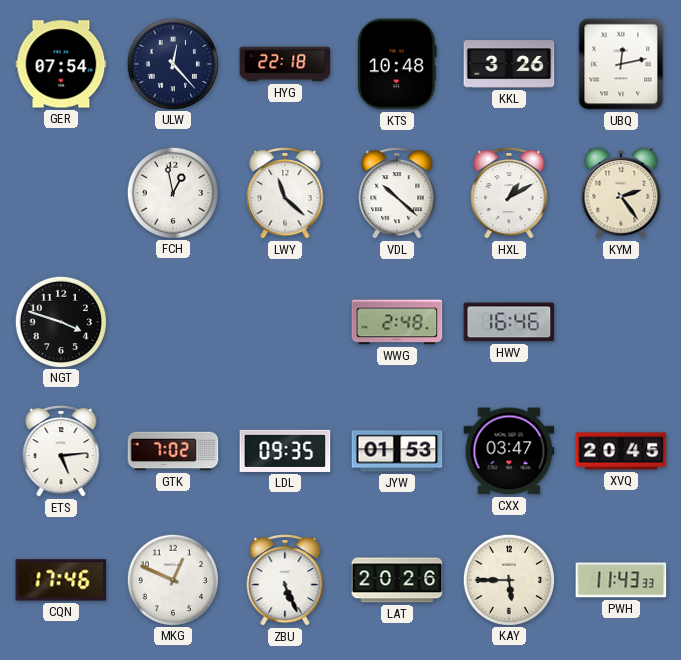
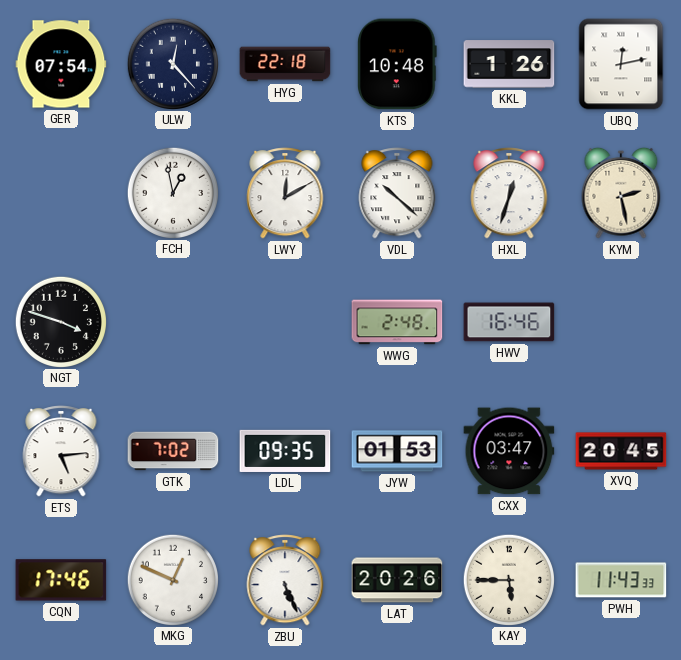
KKL: 3:26 -> 1:26 (509, 64)
LWY: 11:22 -> 12:10 (285, 194)
HXL: 1:10 -> 12:33 (509, 194)
KYM: 2:24 -> 2:28 (621, 193)
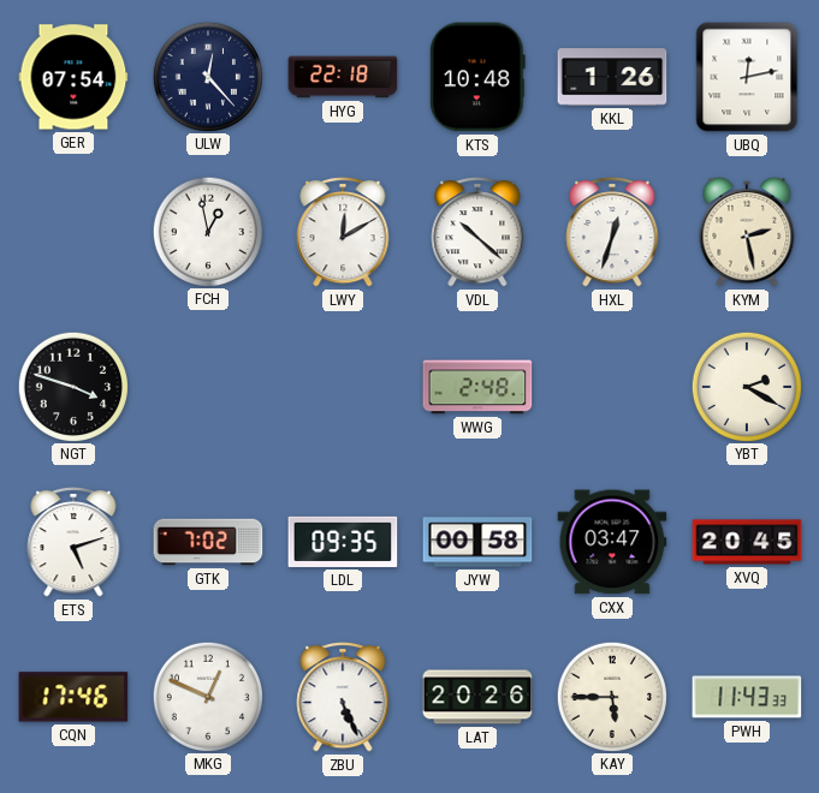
HWV: 16:46 -> none (509, 322)
YBT: none -> 2:20 (746, 386)
ETS: 5:14 -> 5:12 (73, 543)
JYW: 01:53 -> 00:58 (477, 542)
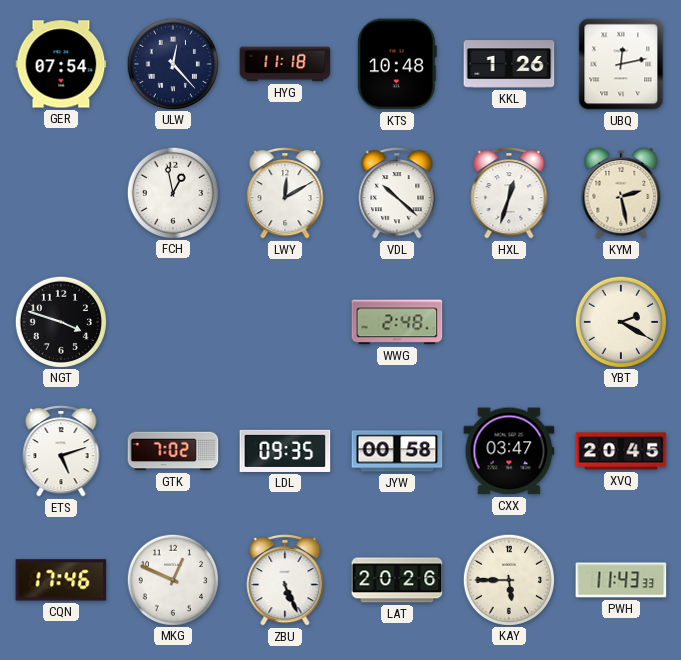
HYG: 22:18 -> 11:18 (285, 64)
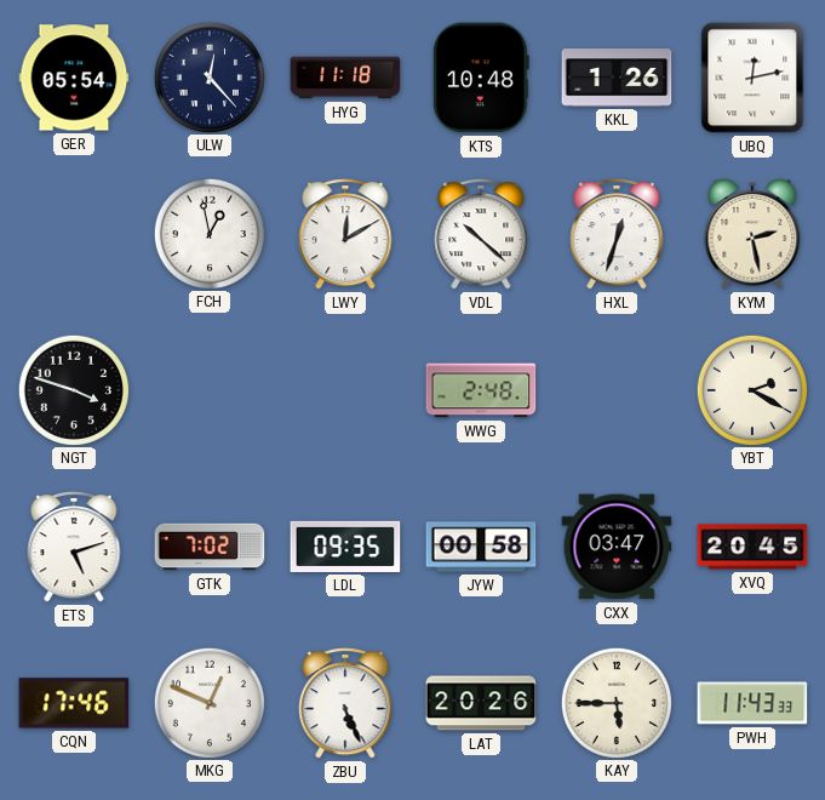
GER: 07:54 -> 05:54 (74, 78)
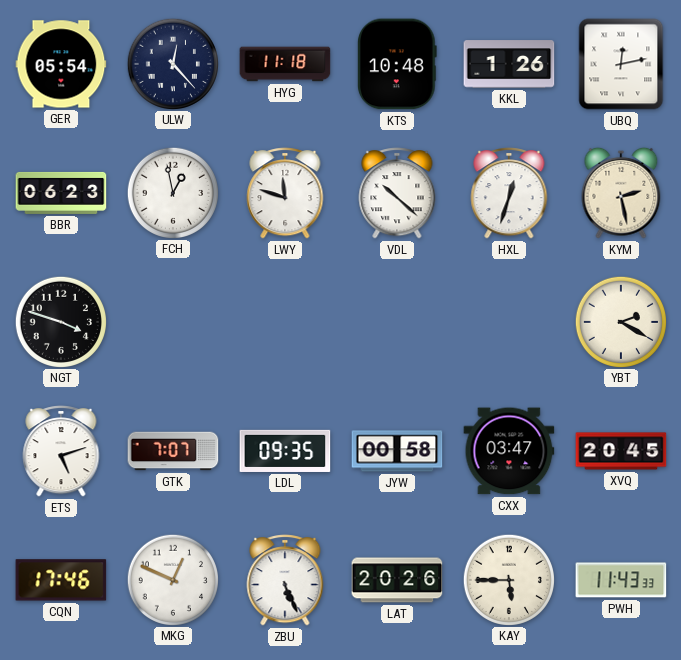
BBR: none -> 06:23 (61, 193)
LWY: 12:10 -> 11:48 (285, 194)
WWG: 2:48 -> none (481, 390)
GTK: 7:02 -> 7:07 (173, 451)
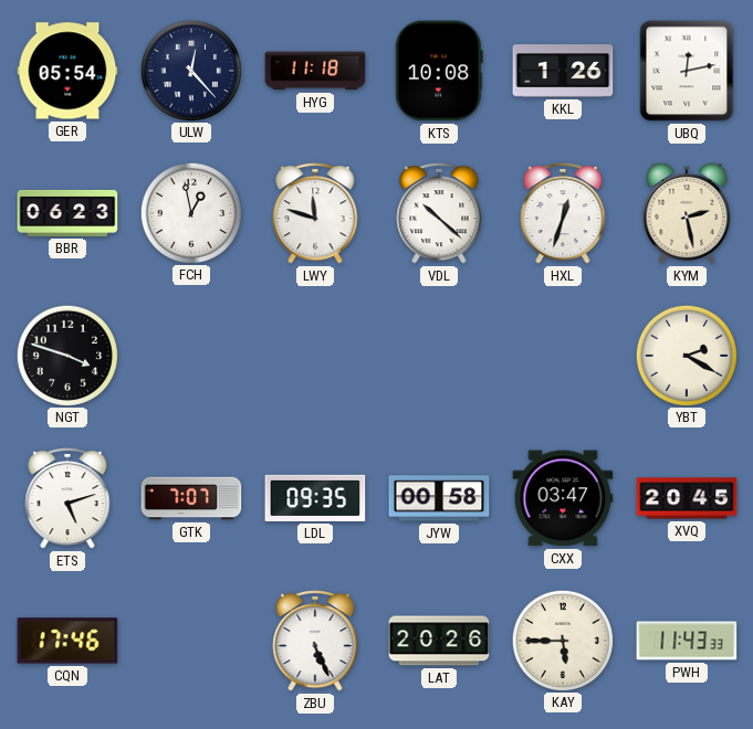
KTS: 10:48 -> 10:08 (439, 71)
MKG: 12:49 -> none (172, 579)
